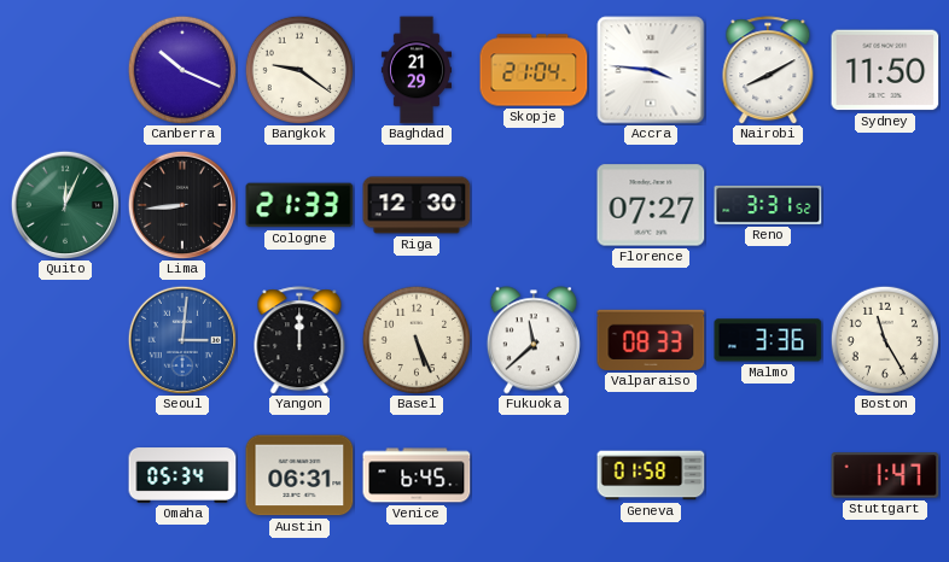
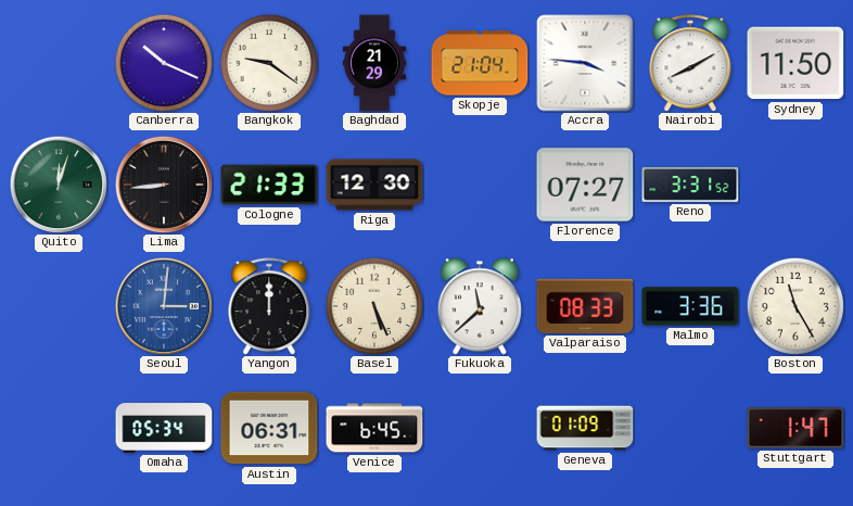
Quito: 12:04 -> 12:03 (58, 184)
Geneva: 01:58 -> 01:09 (585, 428)
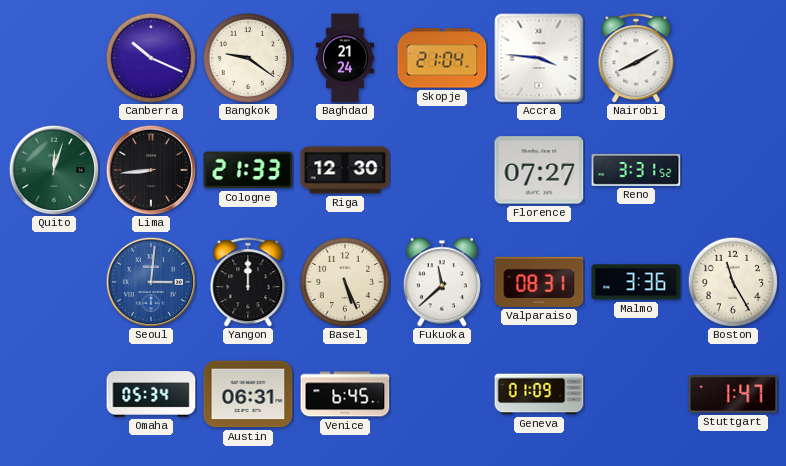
Baghdad: 21:29 -> 21:24 (344, 58)
Sydney: 11:50 -> none (795, 63)
Valparaiso: 08:33 -> 08:31 (539, 282)
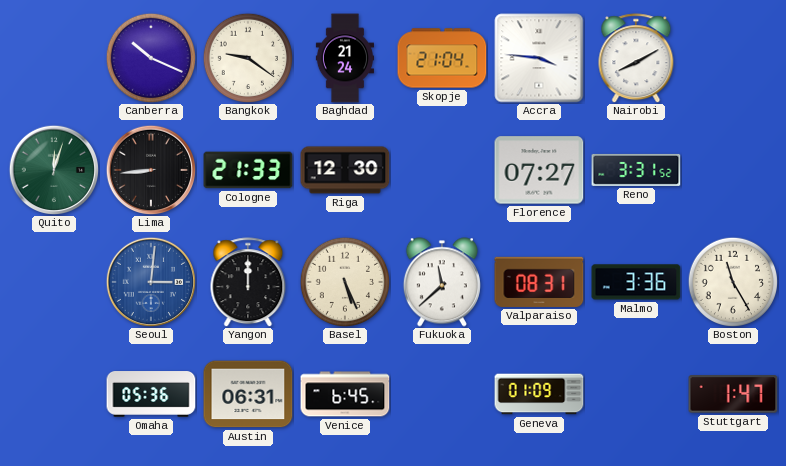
Omaha: 05:34 -> 05:36 (151, 394)
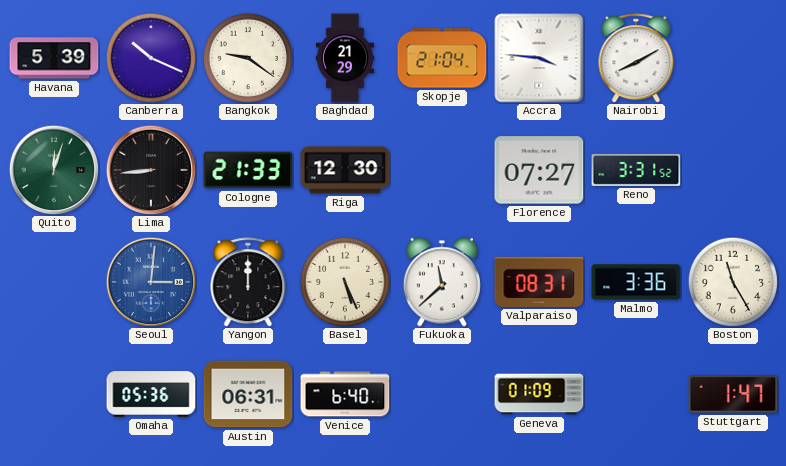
Havana: none -> 5:39 (54, 58)
Baghdad: 21:24 -> 21:29 (344, 58)
Venice: 6:45 -> 6:40 (345, 394)
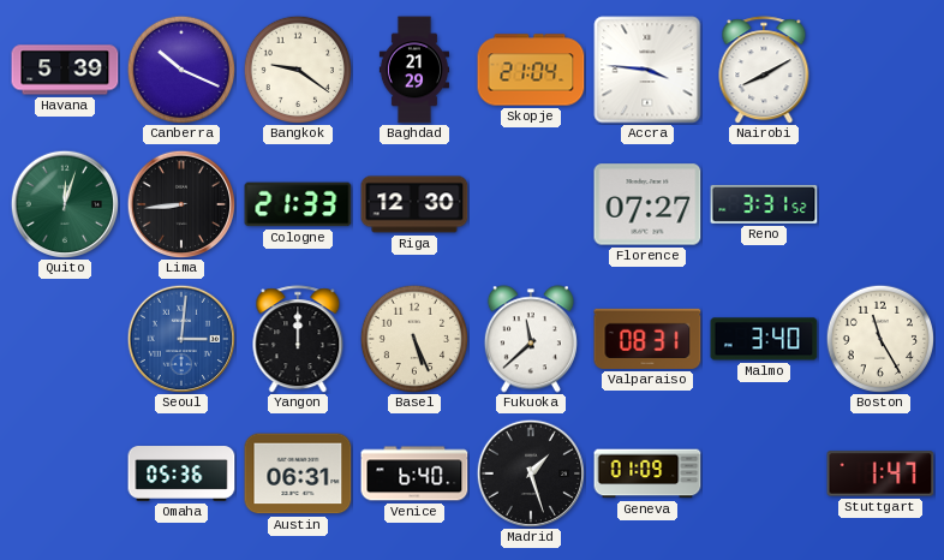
Malmo: 3:36 -> 3:40 (764, 339)
Madrid: none -> 1:27 (530, 472)
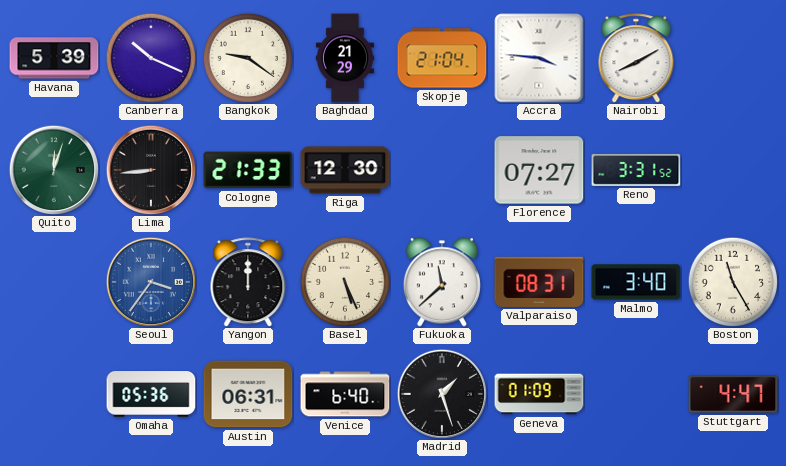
Seoul: 3:01 -> 3:36 (150, 281)
Stuttgart: 1:47 -> 4:47 (733, 394)
